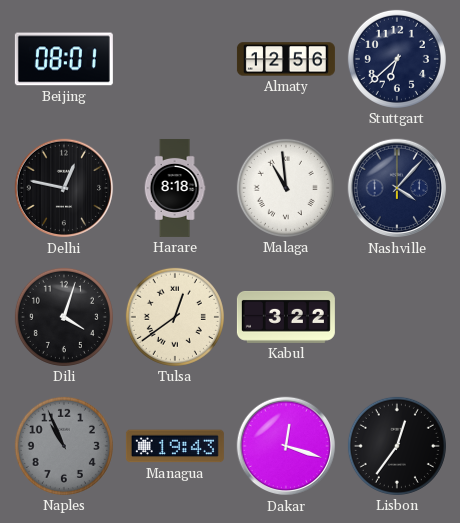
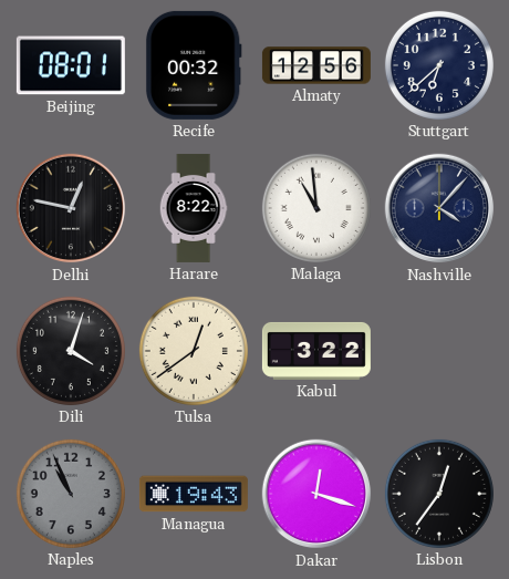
Recife: none -> 00:32 (194, 65)
Harare: 8:18 -> 8:22 (194, 208)
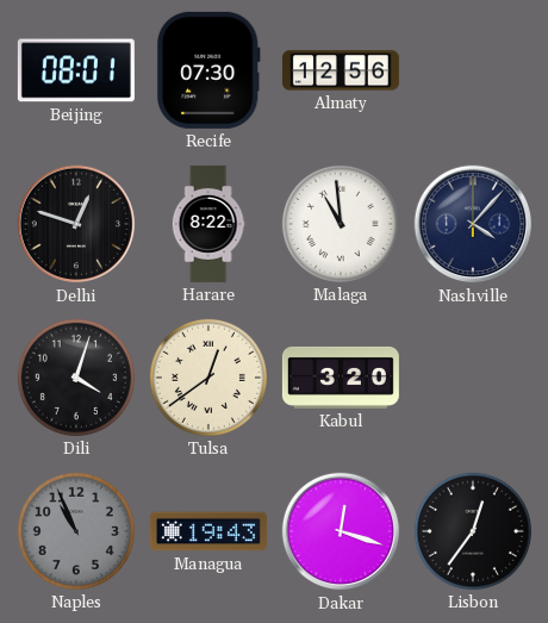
Recife: 00:32 -> 07:30 (208, 70)
Stuttgart: 6:38 -> none (439, 65)
Delhi: 12:47 -> 12:48 (76, 224)
Kabul: 3:22 -> 3:20 (341, 378)
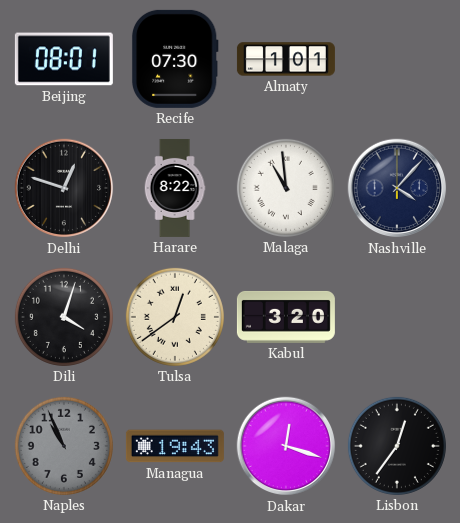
Almaty: 12:56 -> 1:01 (286, 59)
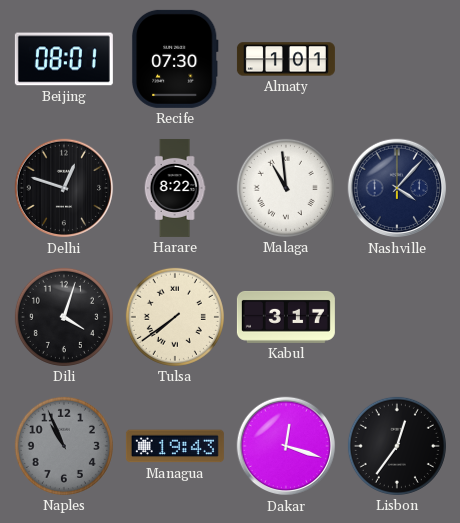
Tulsa: 12:39 -> 7:39 (175, 317)
Kabul: 3:20 -> 3:17 (286, 317)
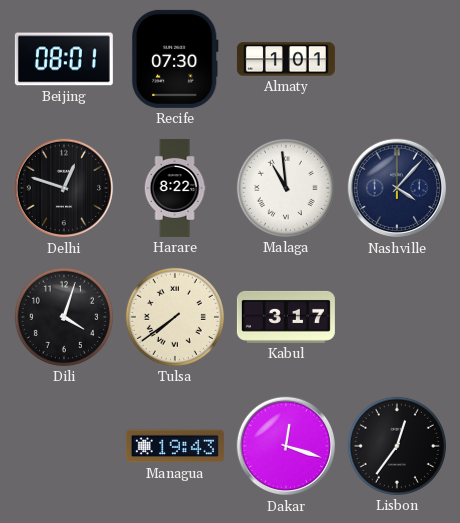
Naples: 10:56 -> none (64, 446)
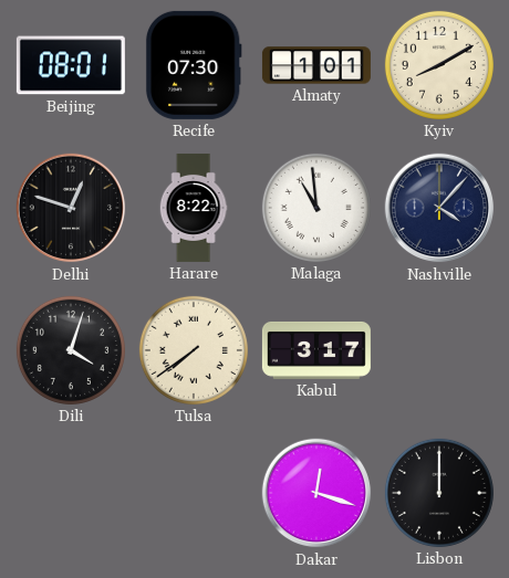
Kyiv: none -> 8:10 (439, 65)
Managua: 19:43 -> none (175, 446)
Lisbon: 12:36 -> 12:00 (439, 493)
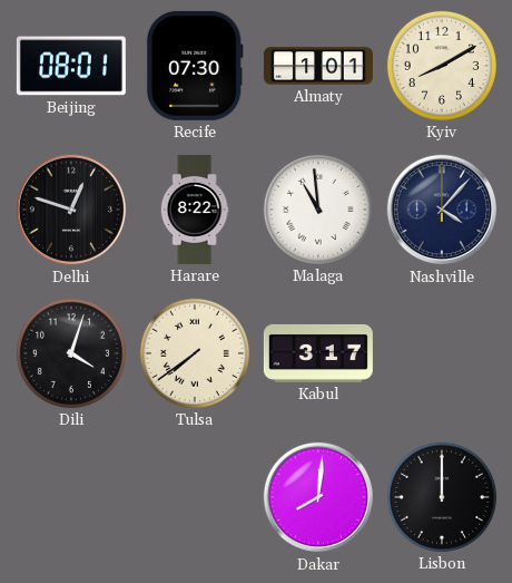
Dakar: 12:18 -> 8:01 (318, 497)
